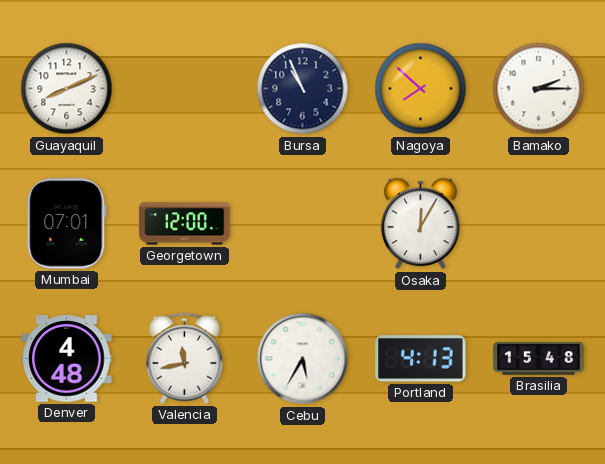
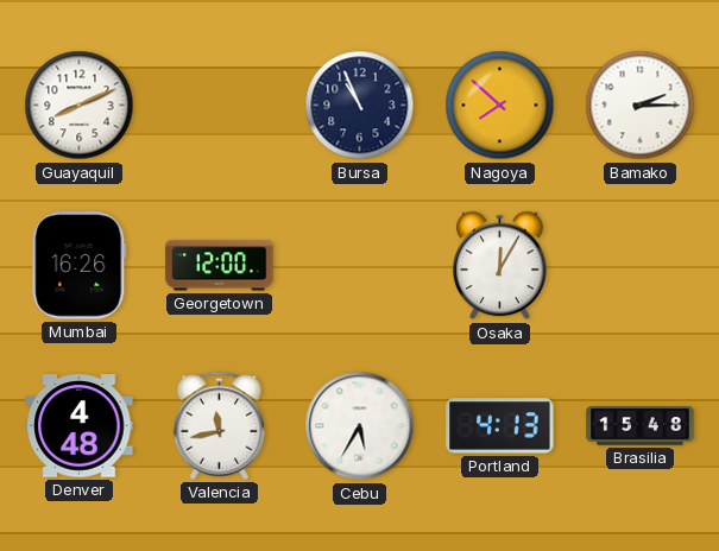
Mumbai: 07:01 -> 16:26 (80, 266)
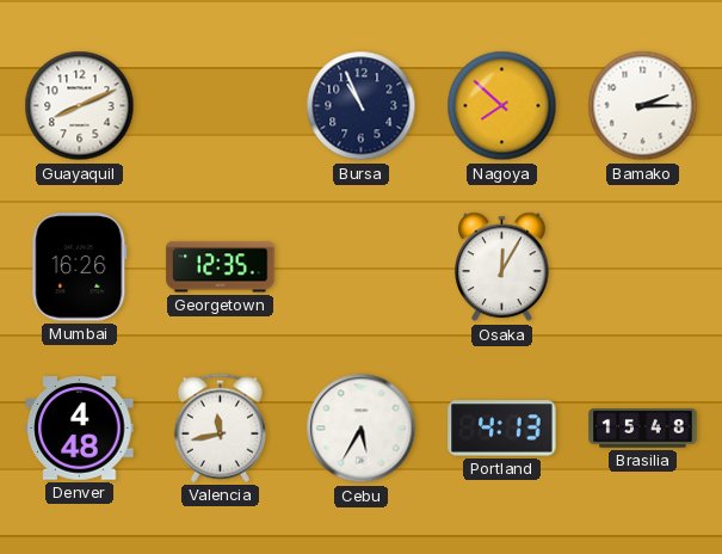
Georgetown: 12:00 -> 12:35 (221, 267)
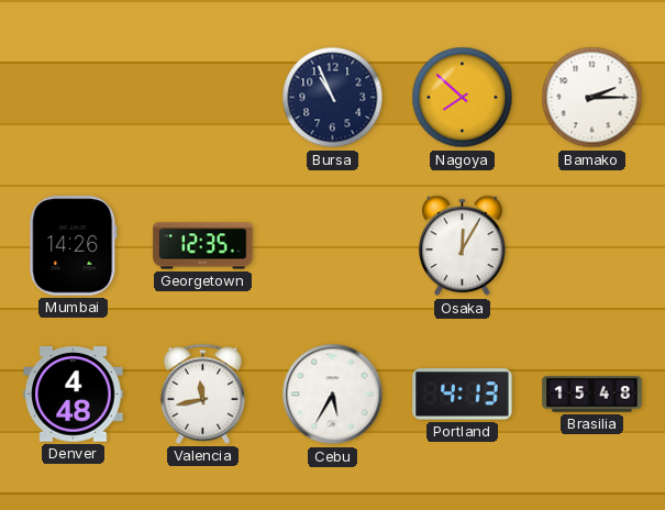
Guayaquil: 8:11 -> none (80, 106)
Mumbai: 16:26 -> 14:26 (74, 246)
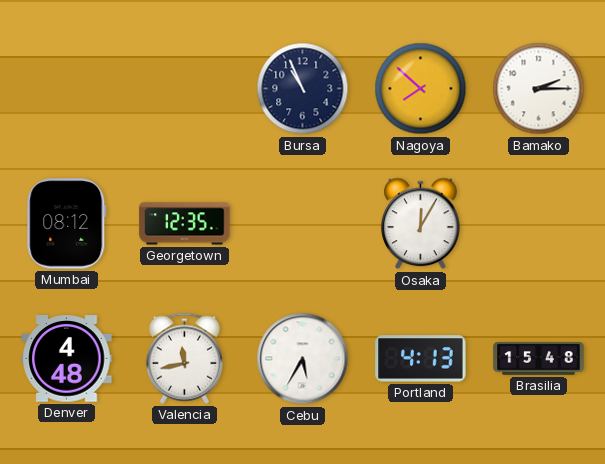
Mumbai: 14:26 -> 08:12 (67, 224)
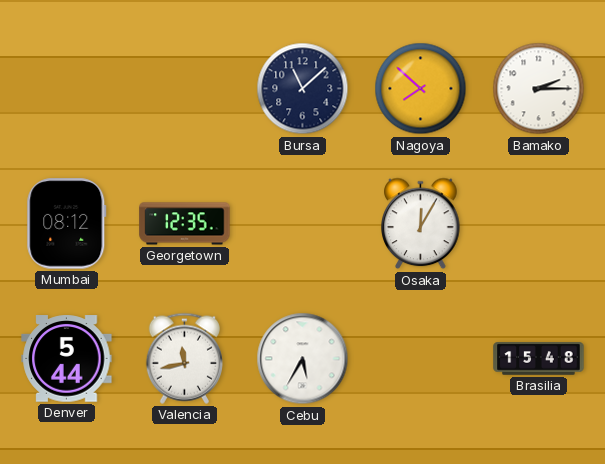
Bursa: 10:56 -> 11:08 (303, 89)
Denver: 4:48 -> 5:44 (67, 359)
Portland: 4:13 -> none (421, 359)
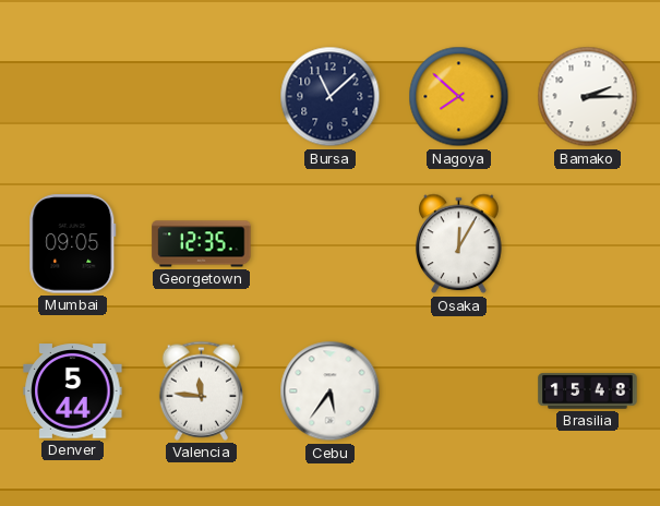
Mumbai: 08:12 -> 09:05 (73, 244)
Valencia: 11:43 -> 11:46 (201, 390)
Cebu: 5:35 -> 5:36 (331, 391)
